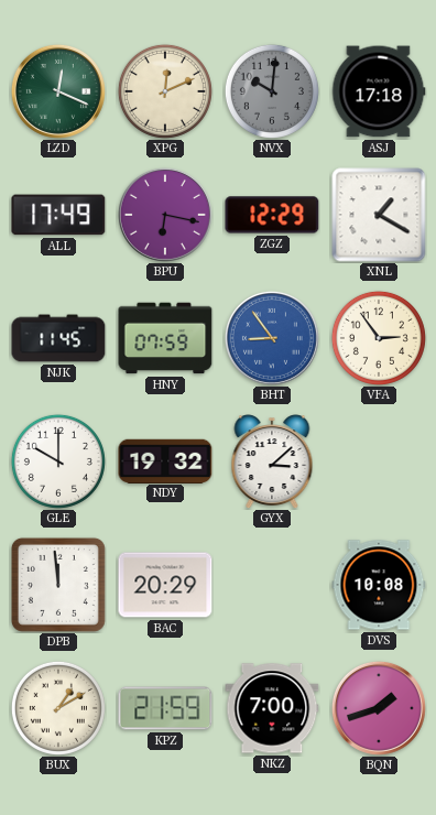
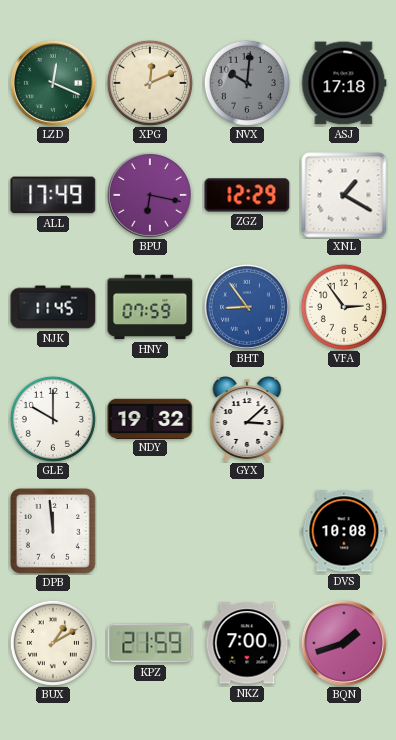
BAC: 20:29 -> none (165, 585)
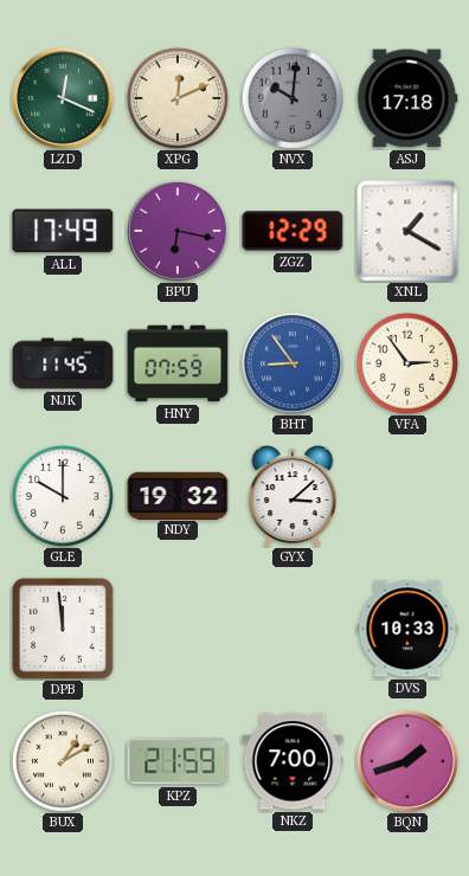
DVS: 10:08 -> 10:33 (407, 629)
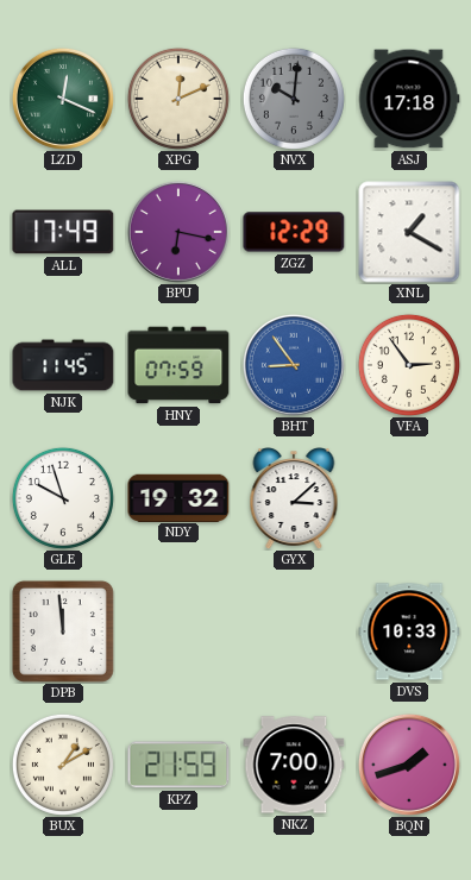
GLE: 10:00 -> 9:57 (63, 498)
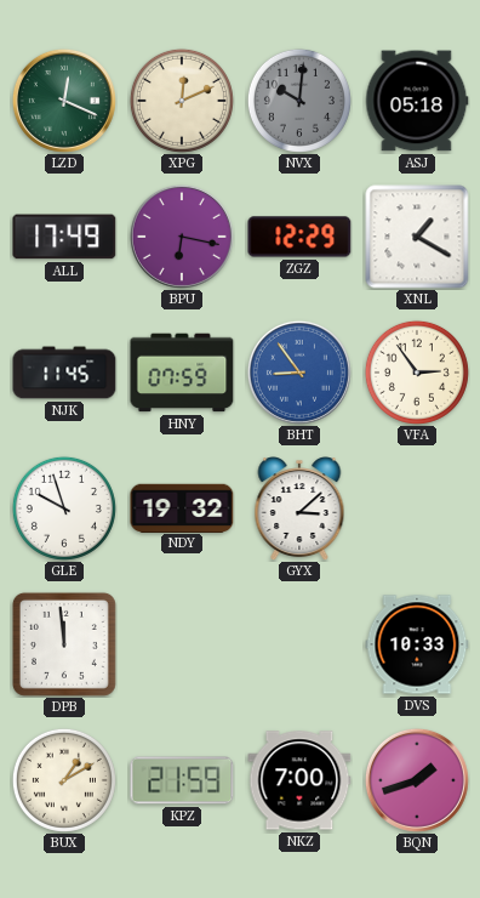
ASJ: 17:18 -> 05:18 (417, 101)
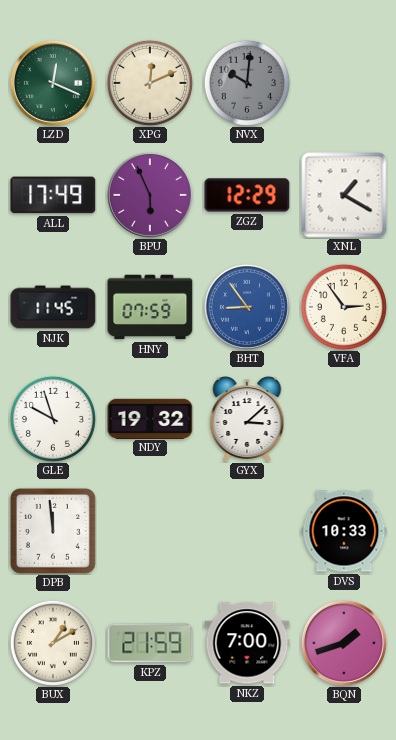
ASJ: 05:18 -> none (417, 101)
BPU: 6:17 -> 5:56 (150, 195)
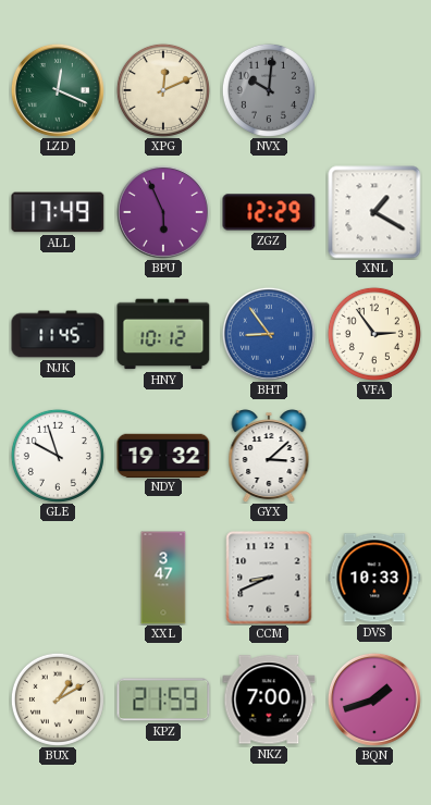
HNY: 07:59 -> 10:12 (163, 334)
DPB: 11:59 -> none (53, 531)
XXL: none -> 3:47 (163, 578)
CCM: none -> 8:41 (269, 578)
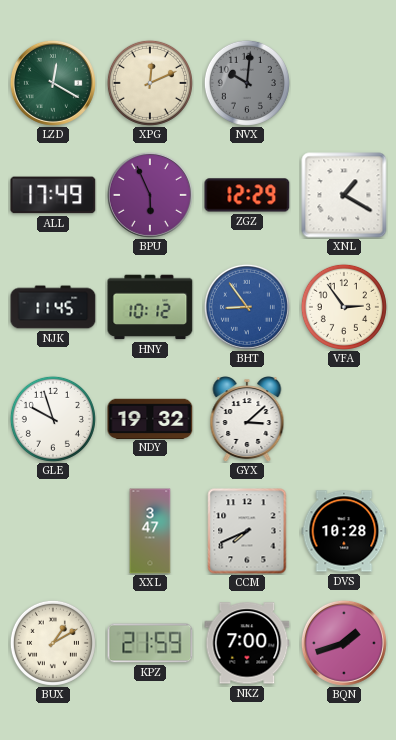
LZD: 12:19 -> 12:20 (53, 83)
CCM: 8:41 -> 7:41 (247, 531)
DVS: 10:33 -> 10:28 (344, 531)
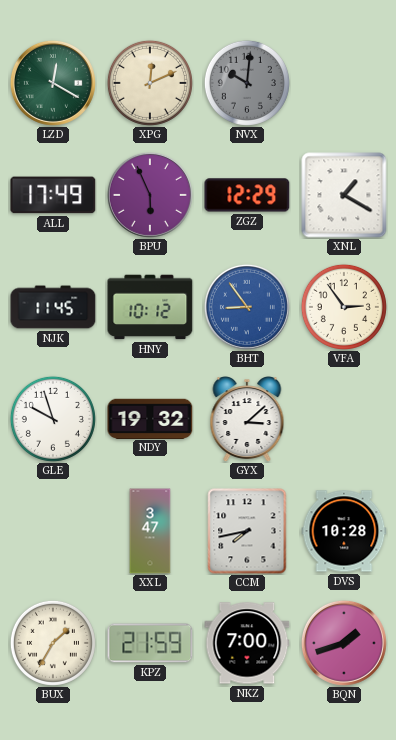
CCM: 7:41 -> 7:43 (247, 531)
BUX: 1:10 -> 1:35 (53, 643)
